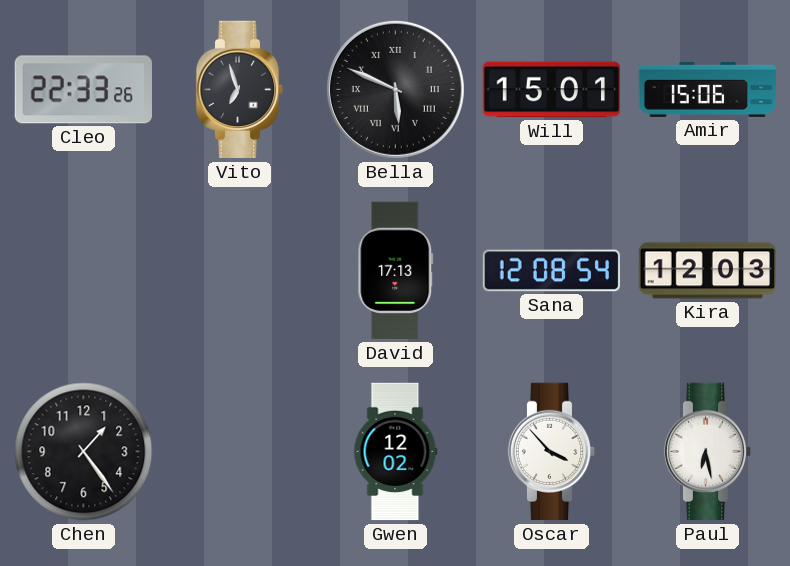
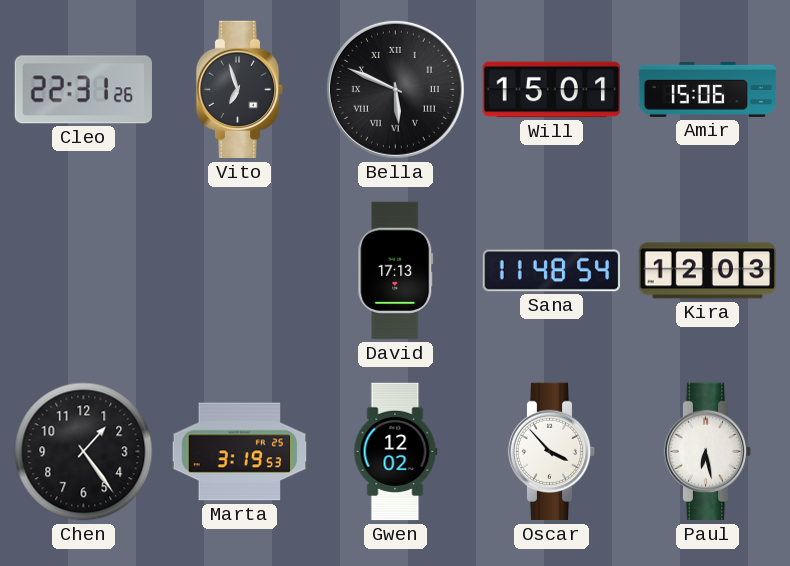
Cleo: 22:33 -> 22:31 (83, 90)
Sana: 12:08 -> 11:48 (552, 271)
Marta: none -> 3:19 (240, 452)
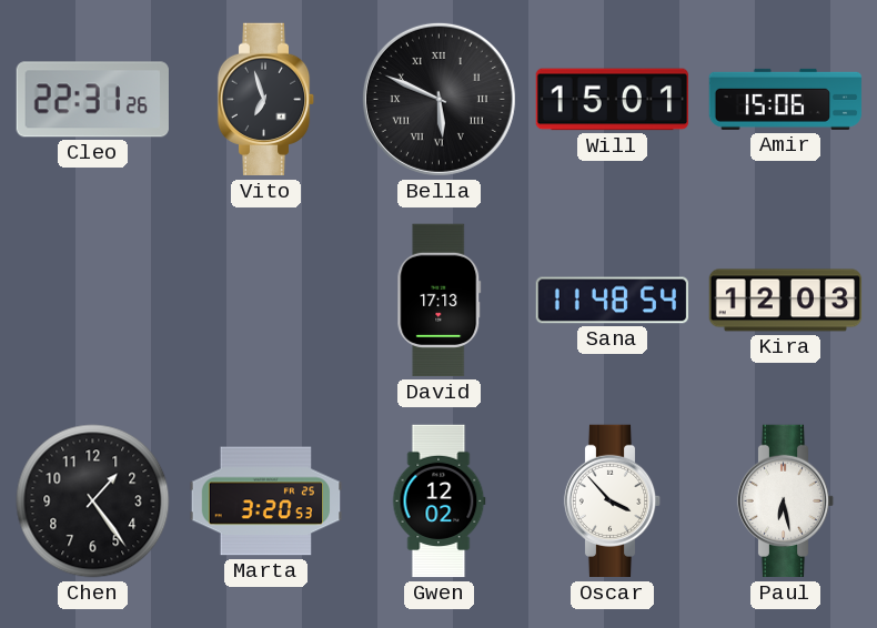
Marta: 3:19 -> 3:20 (266, 502)
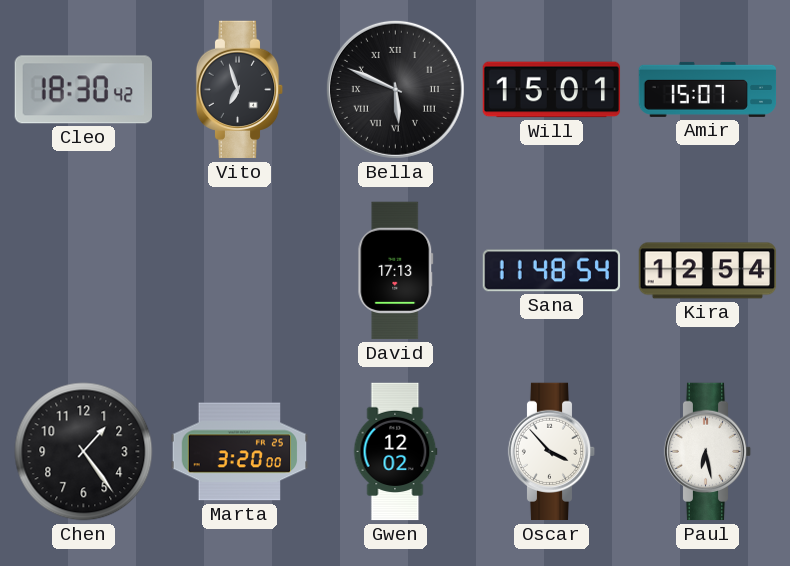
Cleo: 22:31 -> 18:30 (83, 90)
Amir: 15:06 -> 15:07 (708, 89)
Kira: 12:03 -> 12:54 (708, 271)
Marta: 3:20:53 -> 3:20:00 (240, 452)
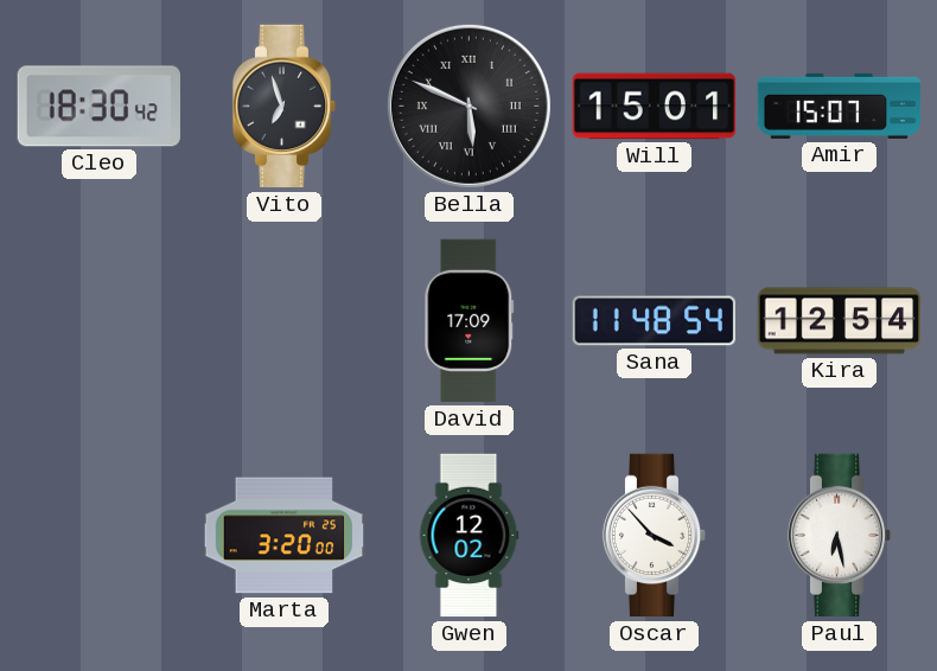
David: 17:13 -> 17:09 (470, 321)
Chen: 1:24 -> none (84, 452)
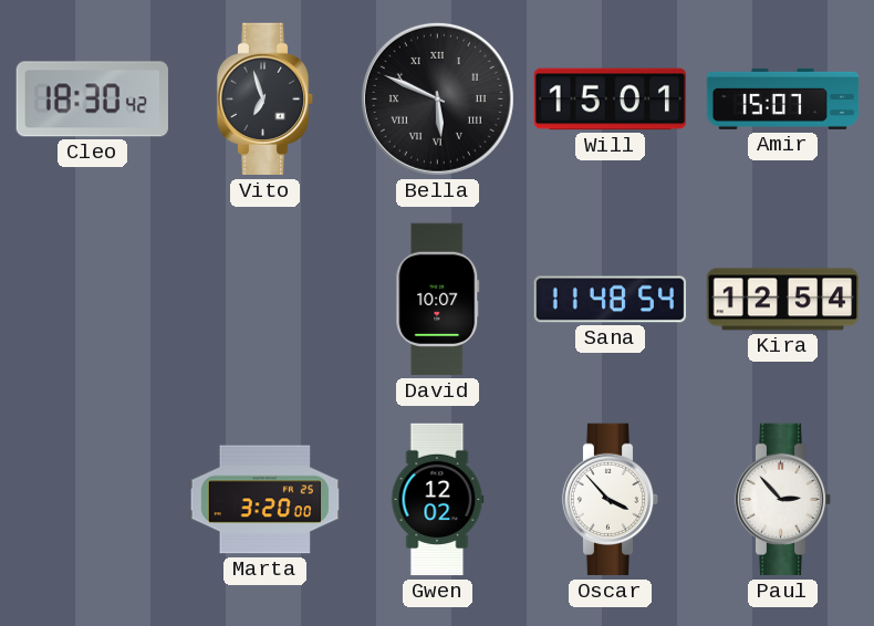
David: 17:09 -> 10:07 (438, 300)
Paul: 6:28 -> 2:53 (783, 500)
